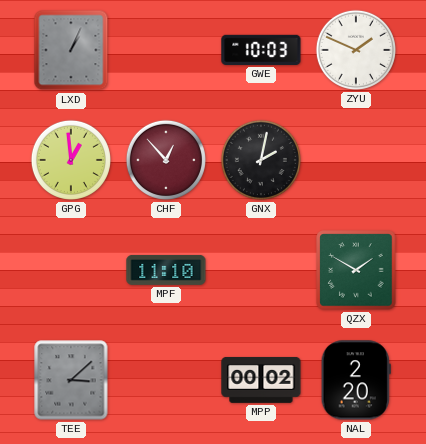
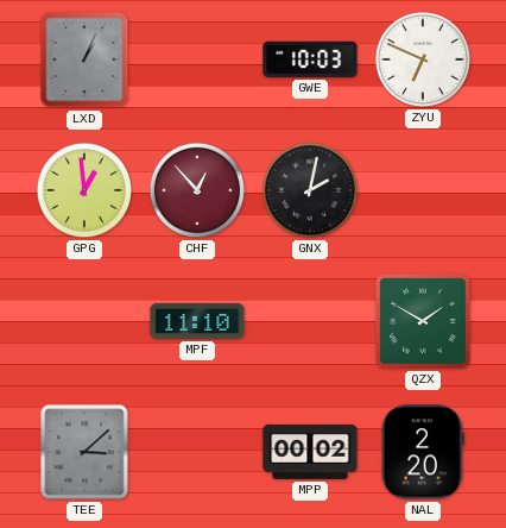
ZYU: 1:49 -> 6:49 (423, 59)
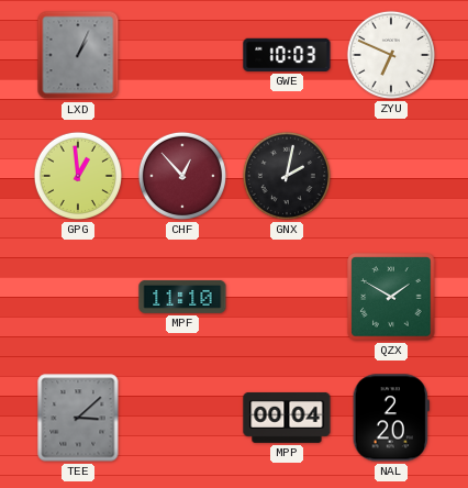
MPP: 00:02 -> 00:04 (287, 418)
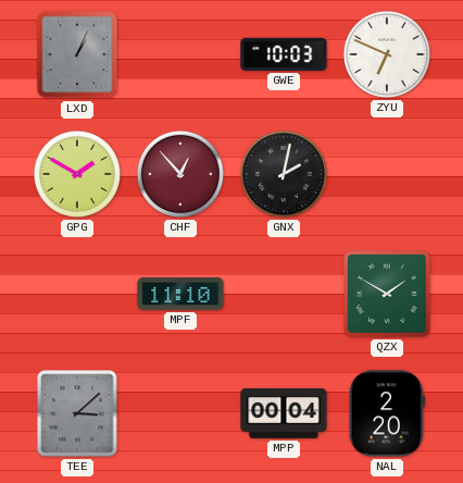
GPG: 12:59 -> 1:50 (77, 174)
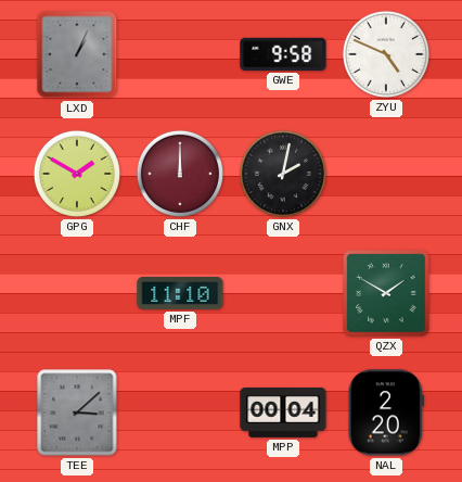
GWE: 10:03 -> 9:58 (283, 54)
ZYU: 6:49 -> 4:49 (386, 54)
CHF: 12:53 -> 12:00 (180, 174)
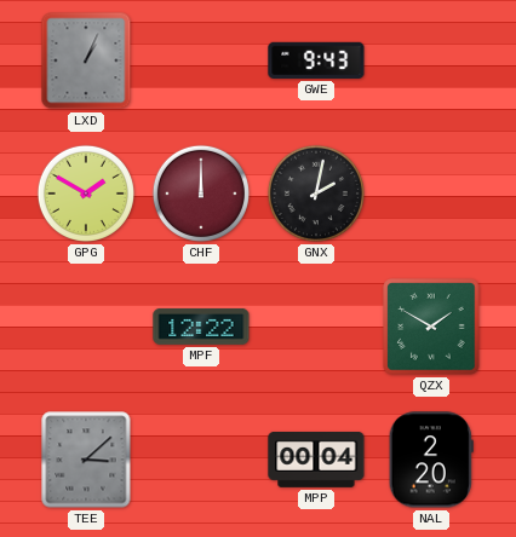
GWE: 9:58 -> 9:43 (316, 60)
ZYU: 4:49 -> none (386, 54)
MPF: 11:10 -> 12:22 (201, 327)
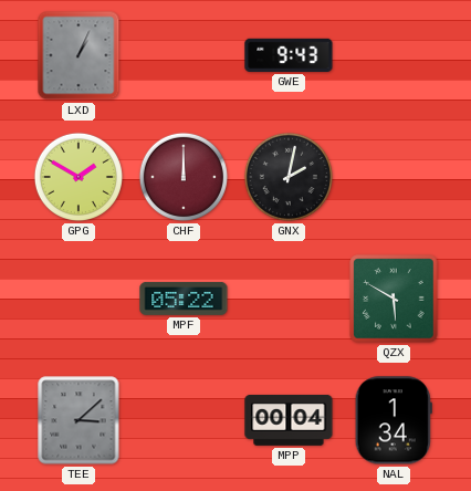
MPF: 12:22 -> 05:22 (184, 299)
QZX: 1:50 -> 5:50 (394, 299)
NAL: 2:20 -> 1:34 (394, 420)
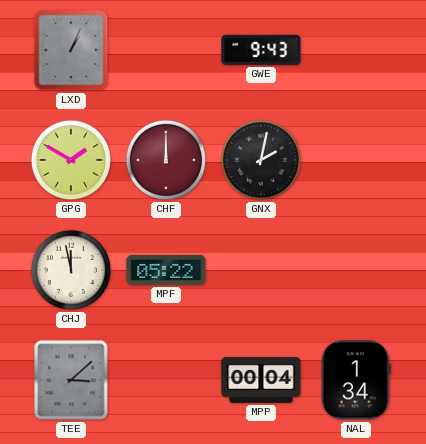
CHJ: none -> 11:58 (71, 270)
QZX: 5:50 -> none (394, 299)
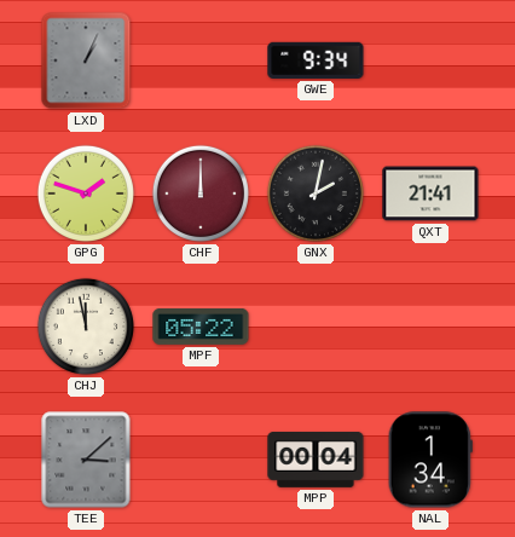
GWE: 9:43 -> 9:34 (316, 60)
GPG: 1:50 -> 1:48 (86, 194)
QXT: none -> 21:41 (430, 194)
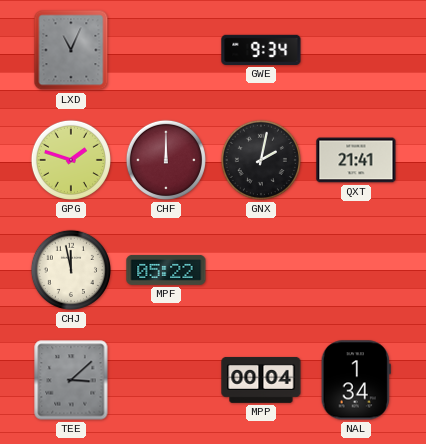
LXD: 1:04 -> 11:04 (71, 50)
